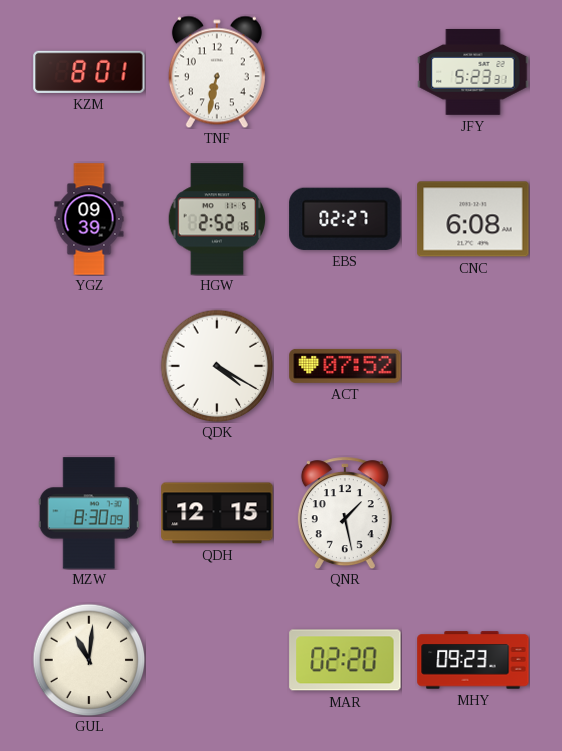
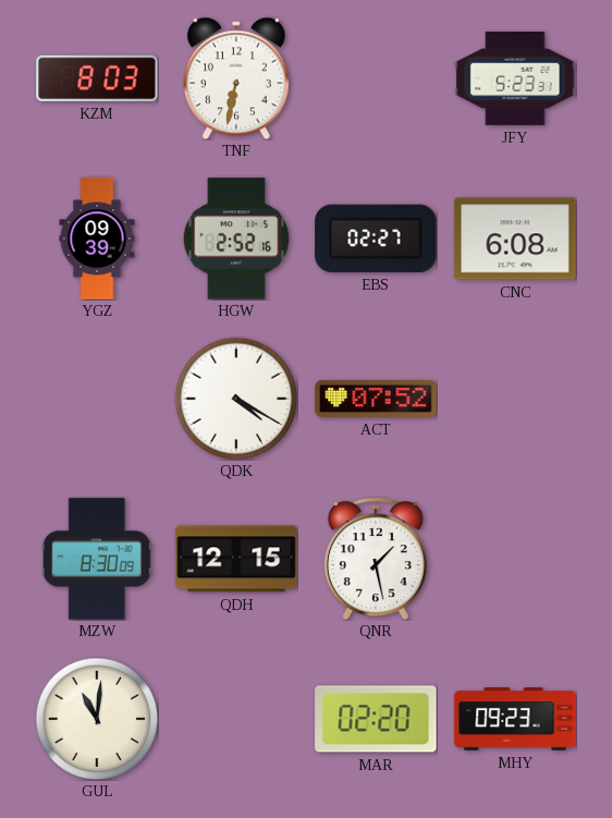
KZM: 8:01 -> 8:03 (97, 78)
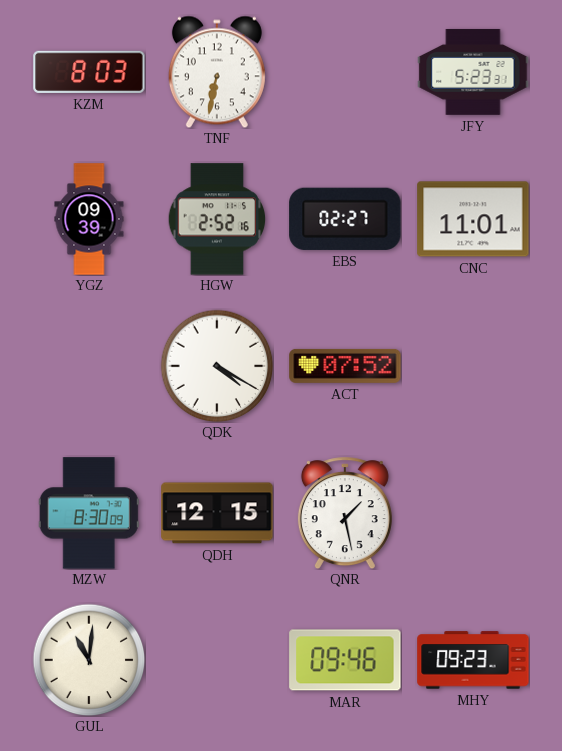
CNC: 6:08 -> 11:01 (473, 219)
MAR: 02:20 -> 09:46 (345, 660)
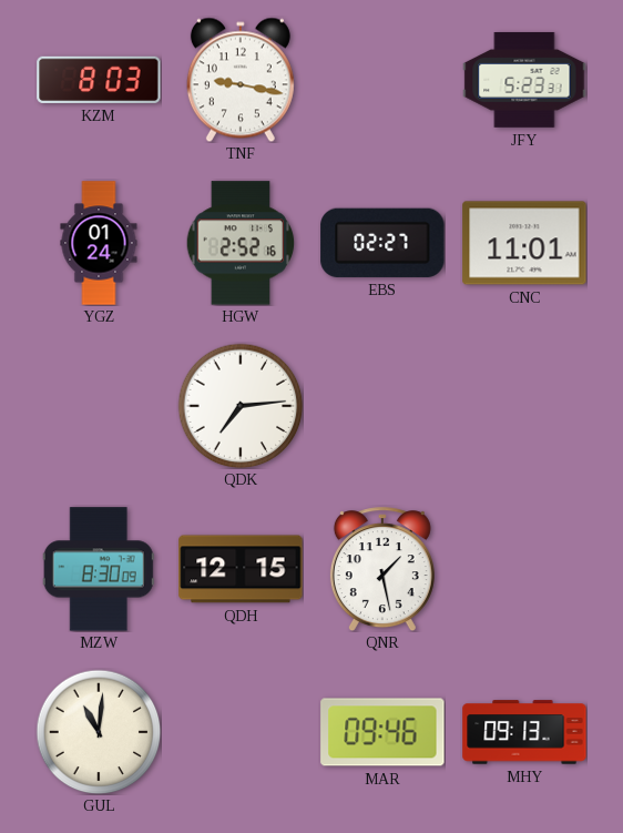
TNF: 6:32 -> 9:17 (241, 80)
YGZ: 09:39 -> 01:24 (99, 243)
QDK: 4:20 -> 7:14 (241, 406)
ACT: 07:52 -> none (345, 366)
MHY: 09:23 -> 09:13 (524, 732)
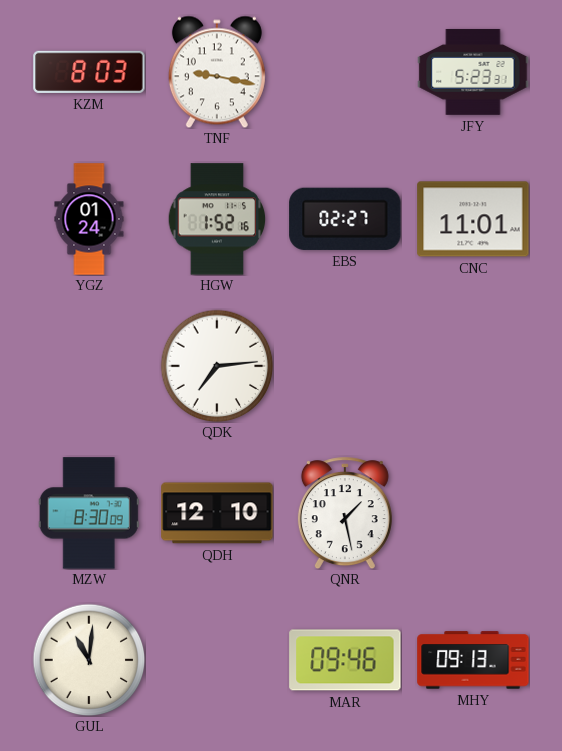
HGW: 2:52 -> 1:52 (217, 219)
QDH: 12:15 -> 12:10 (217, 513)
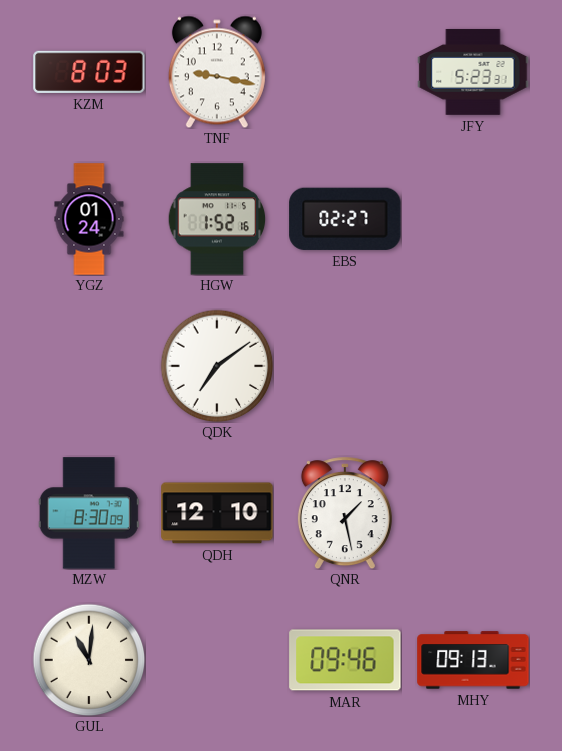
CNC: 11:01 -> none (473, 219)
QDK: 7:14 -> 7:09 (217, 366)
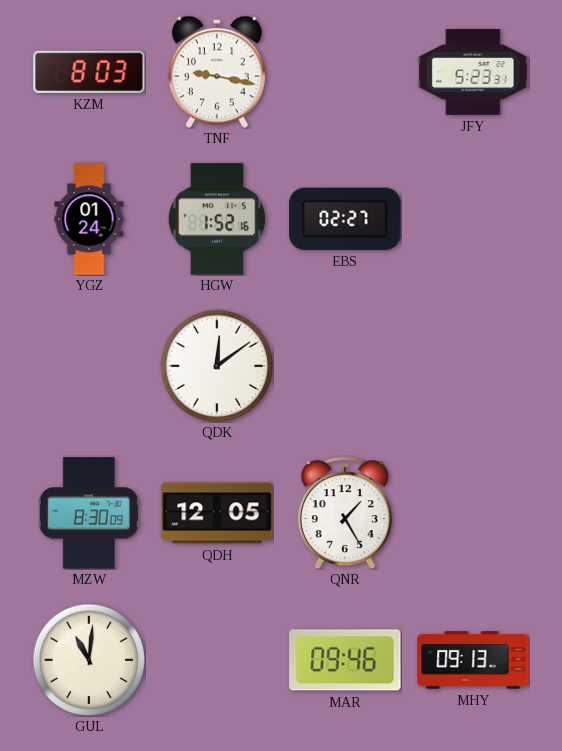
QDK: 7:09 -> 12:09 (217, 366)
QDH: 12:10 -> 12:05 (217, 513)
QNR: 1:28 -> 1:25 (345, 513)
